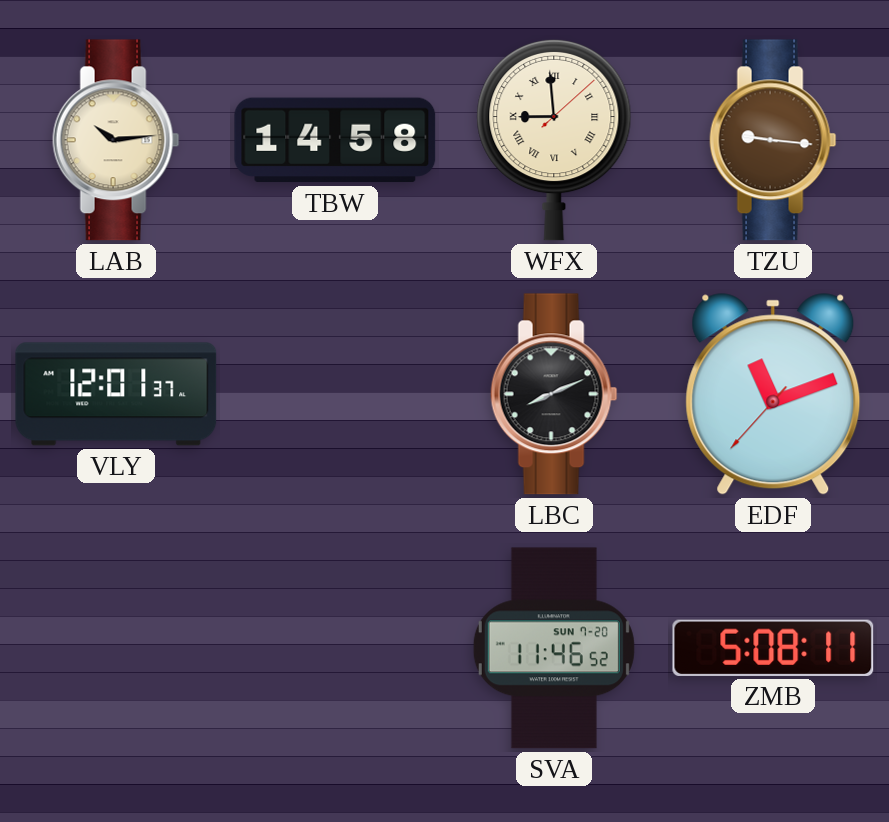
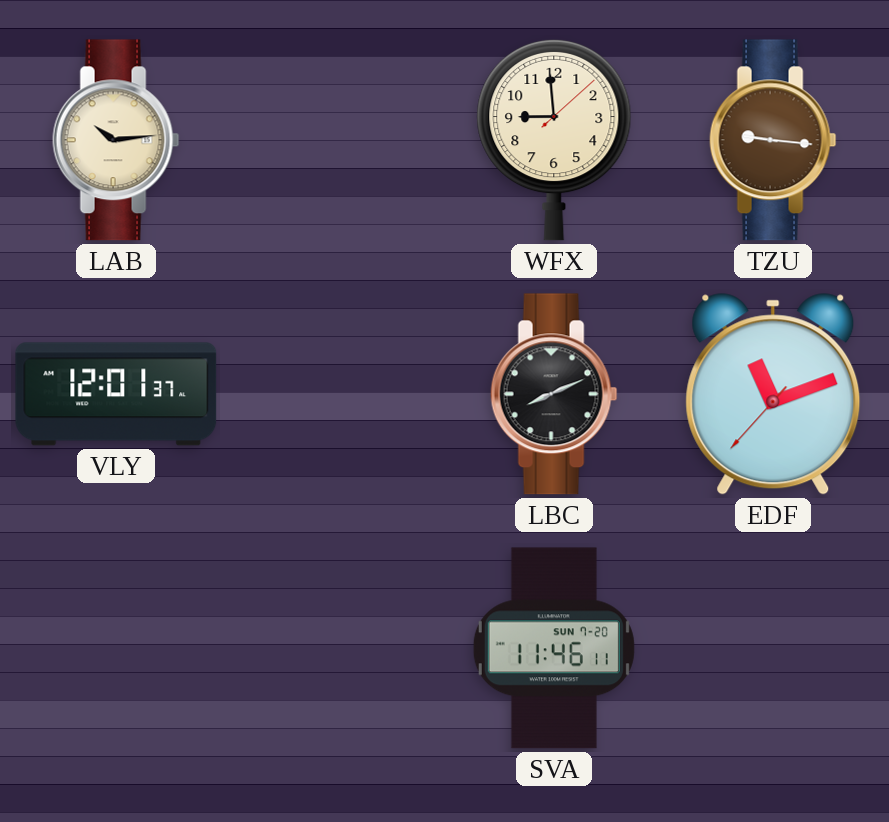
TBW: 14:58 -> none (335, 140)
WFX numerals: Roman -> Arabic (554, 140)
SVA: 11:46:52 -> 11:46:11 (554, 648)
ZMB: 5:08 -> none (773, 648)
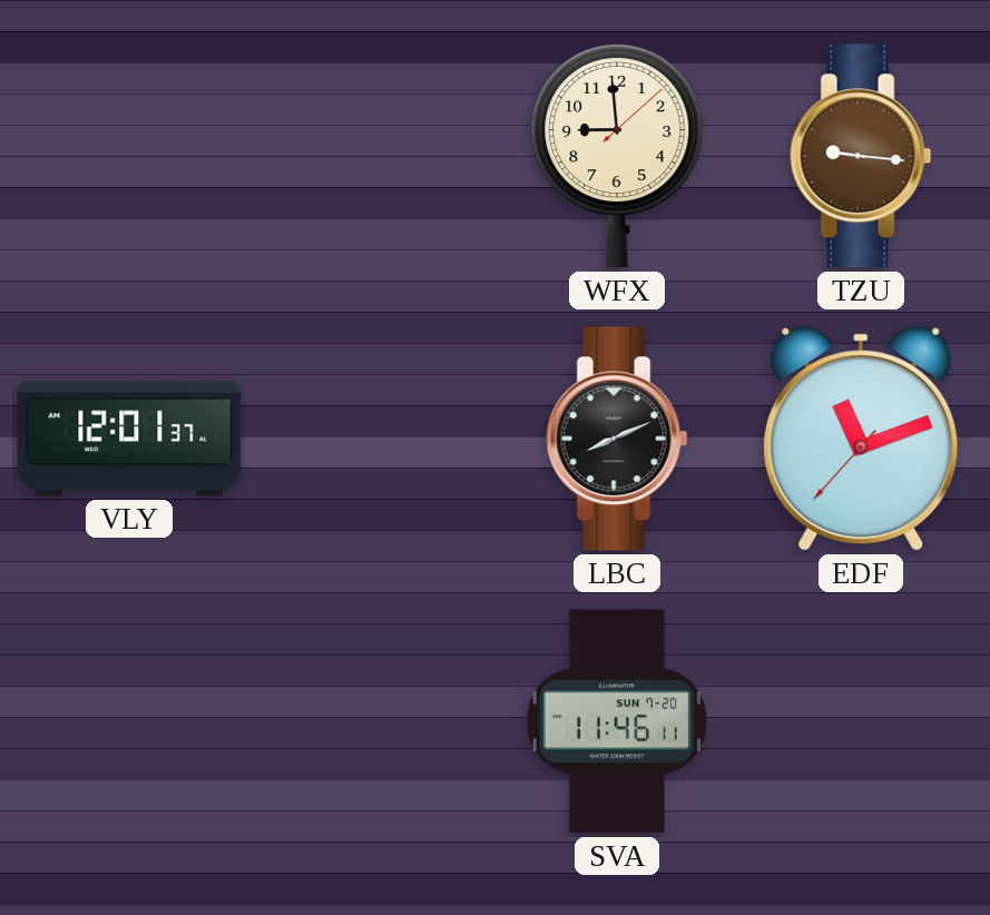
LAB: 10:14 -> none (116, 140)
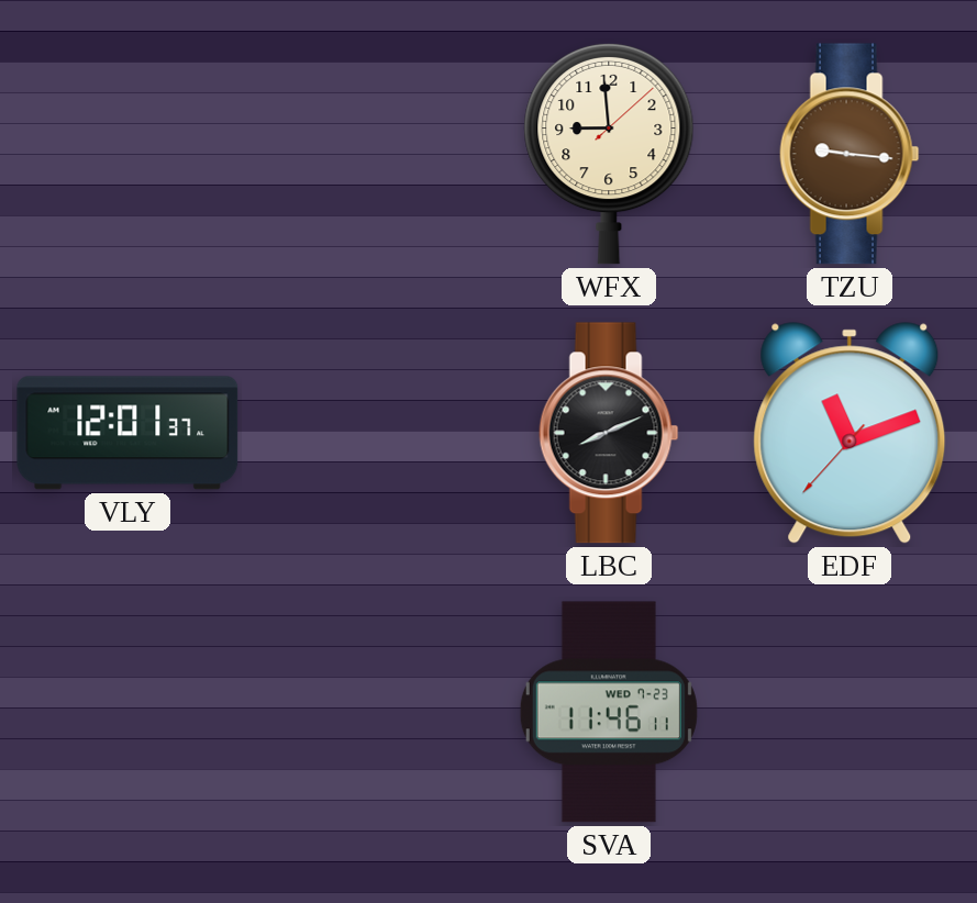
SVA date: SUN 7-20 -> WED 7-23 (609, 712)
